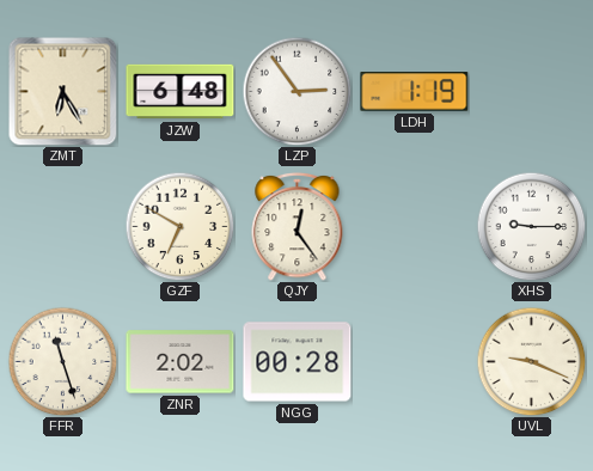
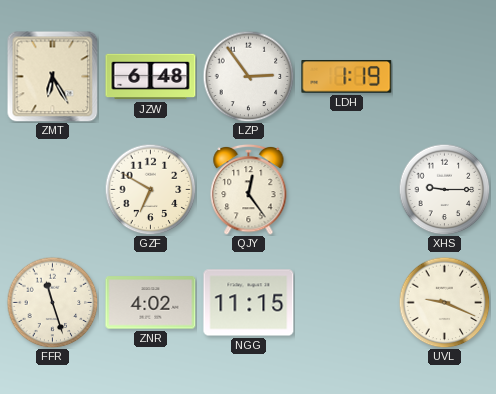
ZNR: 2:02 -> 4:02 (151, 303)
NGG: 00:28 -> 11:15 (249, 303)
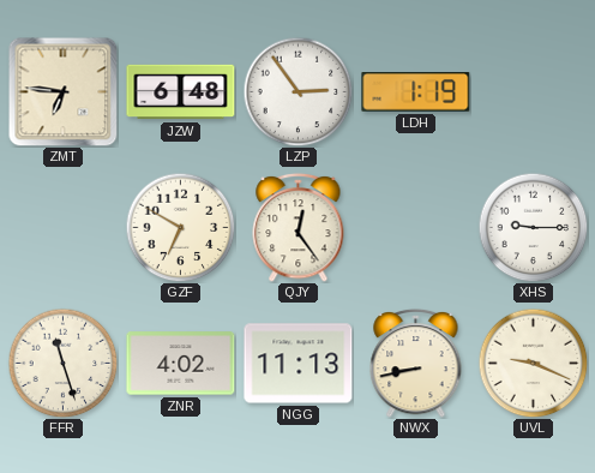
ZMT: 6:25 -> 6:46 (62, 91)
NGG: 11:15 -> 11:13 (299, 364)
NWX: none -> 8:43 (416, 363)
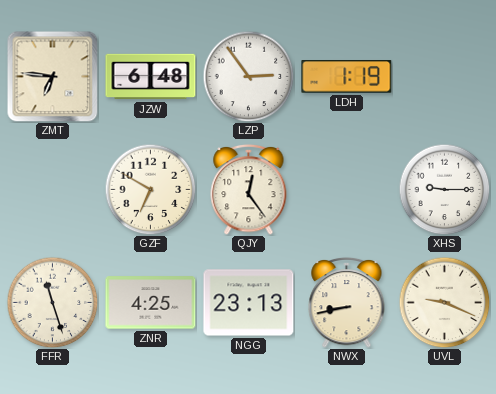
ZNR: 4:02 -> 4:25 (151, 303)
NGG: 11:13 -> 23:13 (249, 303)
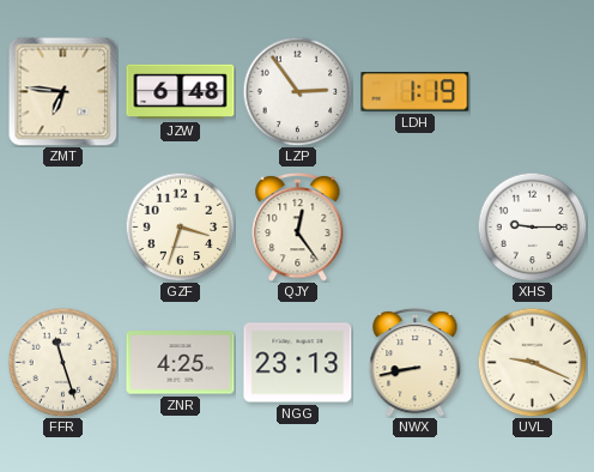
GZF: 6:50 -> 3:33 (180, 226)
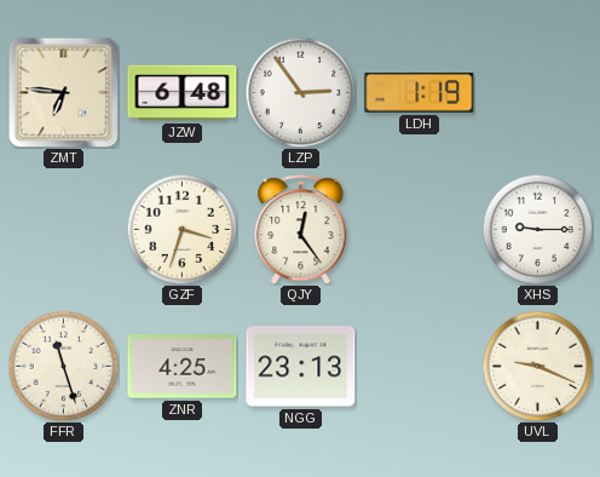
NWX: 8:43 -> none (416, 362)
